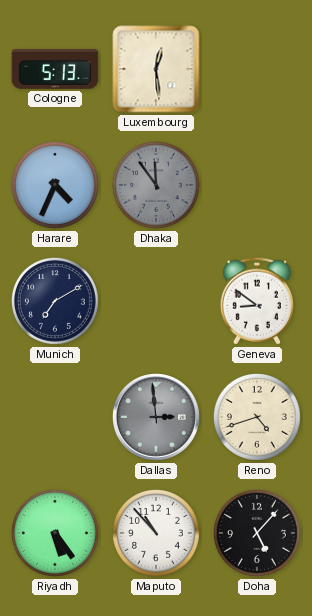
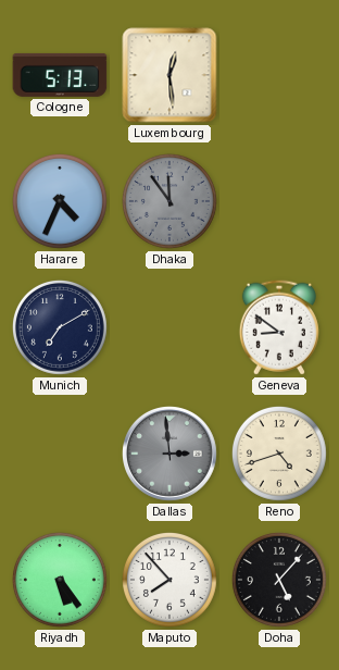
Maputo: 10:53 -> 7:53 (169, 580)
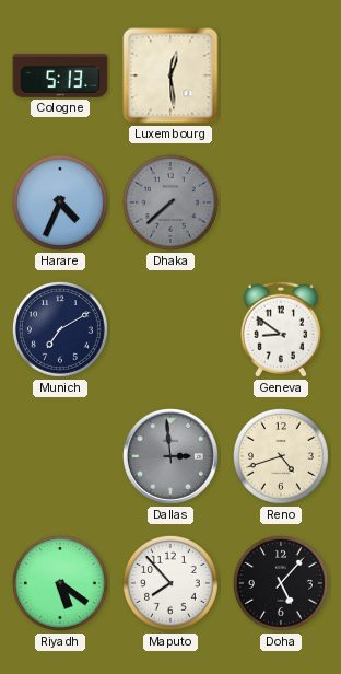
Dhaka: 11:54 -> 7:38 (170, 202)
Riyadh: 5:24 -> 5:21 (60, 583)
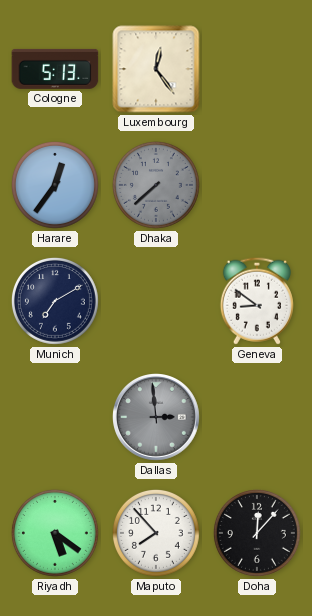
Luxembourg: 12:29 -> 12:24 (156, 69)
Harare: 4:34 -> 12:36 (55, 185)
Reno: 4:42 -> none (281, 456)
Doha: 5:07 -> 12:07 (257, 533)
